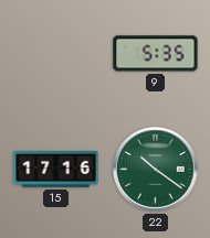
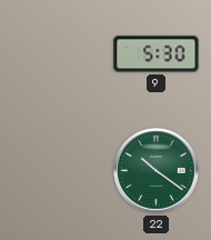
9: 5:35 -> 5:30 (157, 54)
15: 17:16 -> none (56, 169)
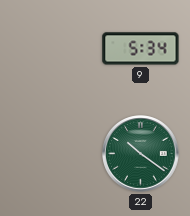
9: 5:30 -> 5:34 (141, 49)
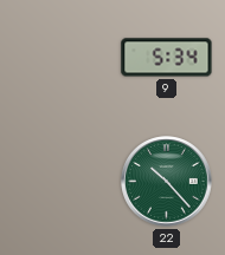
22: 10:21 -> 10:23 (167, 182)
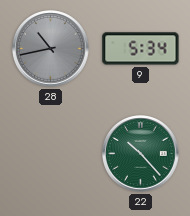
28: none -> 10:43 (51, 49)
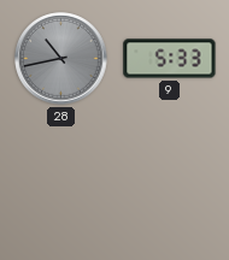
9: 5:34 -> 5:33 (170, 59)
22: 10:23 -> none (141, 154)
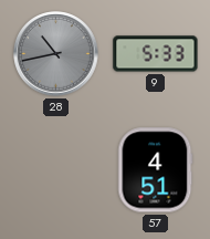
57: none -> 4:51 (156, 170)
